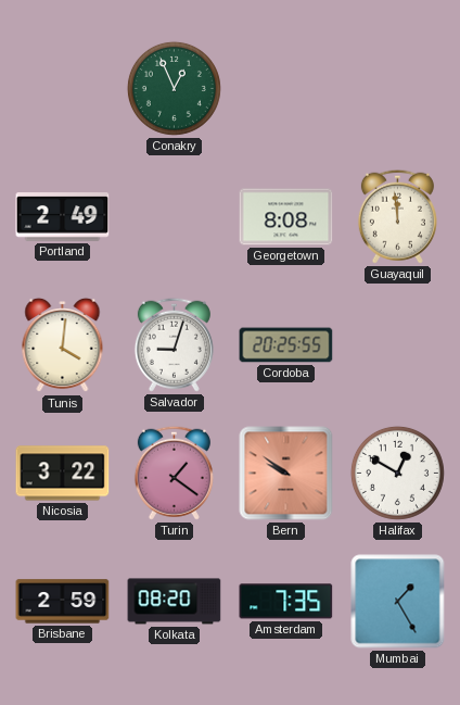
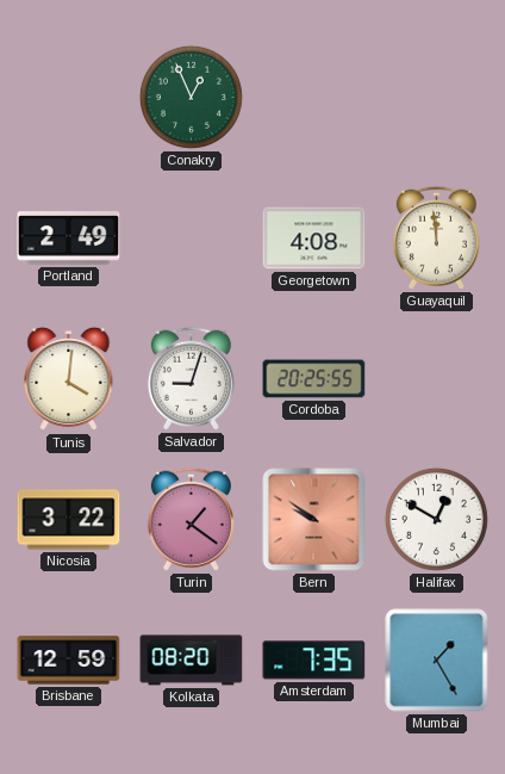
Georgetown: 8:08 -> 4:08 (314, 239)
Brisbane: 2:59 -> 12:59 (69, 661)
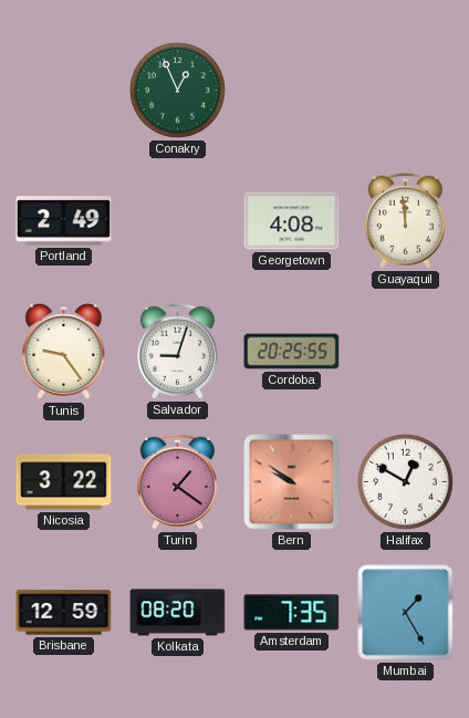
Tunis: 4:01 -> 9:24 (64, 352)
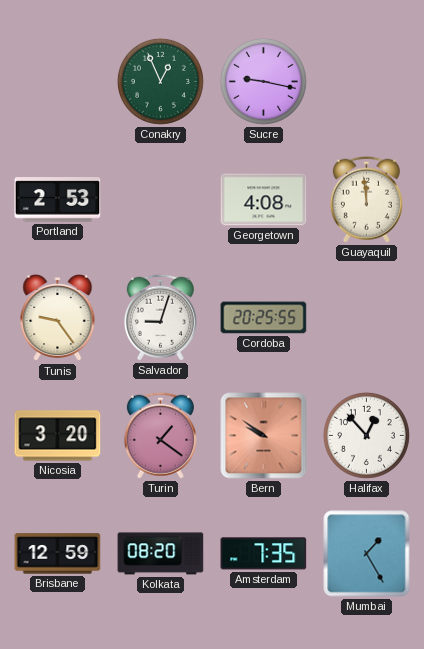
Sucre: none -> 9:17 (263, 81)
Portland: 2:49 -> 2:53 (58, 200)
Nicosia: 3:22 -> 3:20 (58, 436)
Halifax: 12:50 -> 12:53 (366, 435)
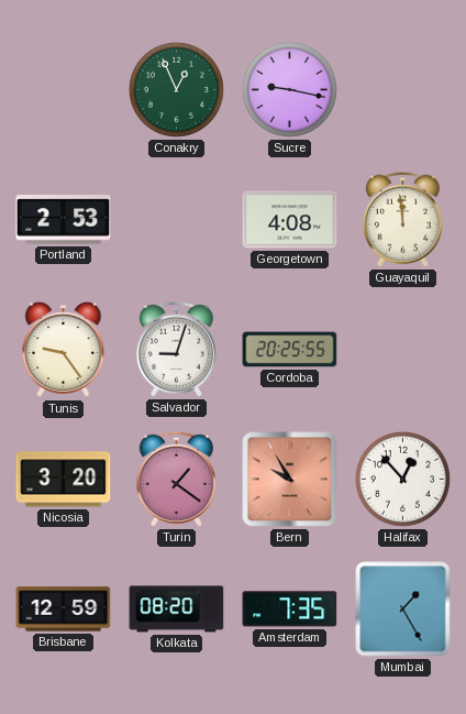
Bern: 9:51 -> 9:55 (290, 480)
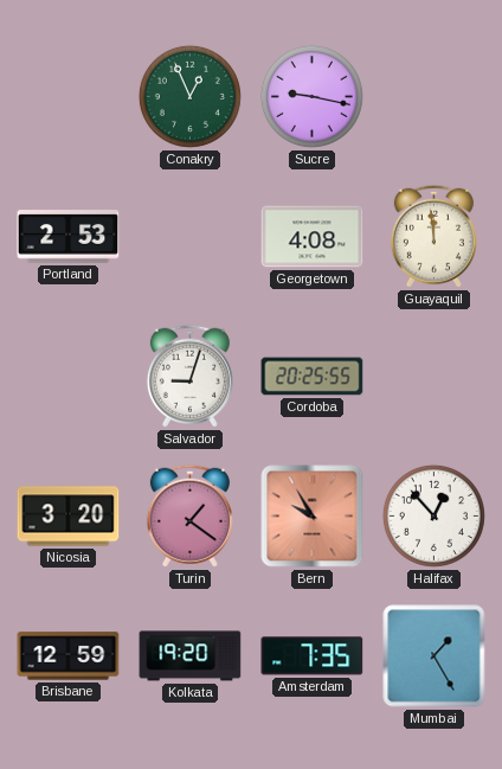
Tunis: 9:24 -> none (64, 350)
Kolkata: 08:20 -> 19:20 (191, 656)
